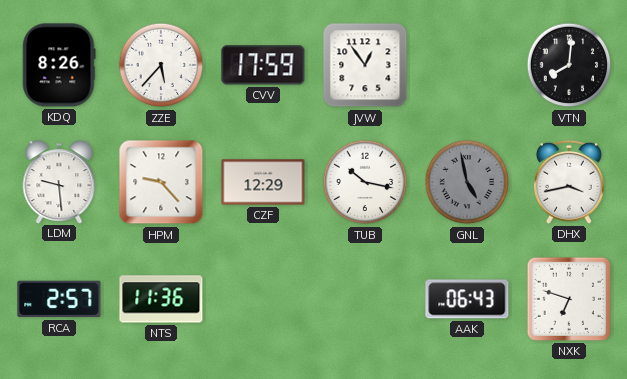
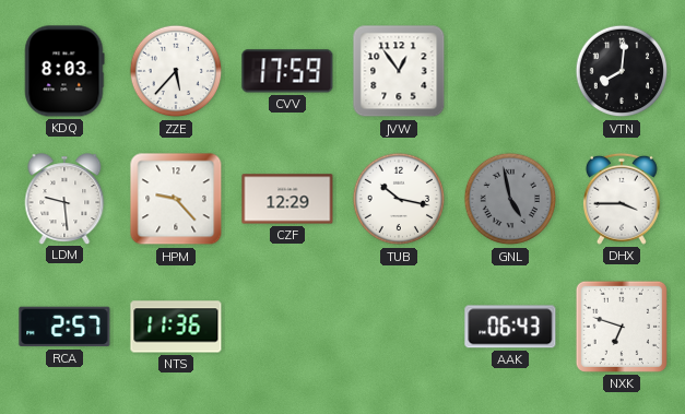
KDQ: 8:26 -> 8:03 (64, 71)
DHX: 3:43 -> 3:45 (622, 199)
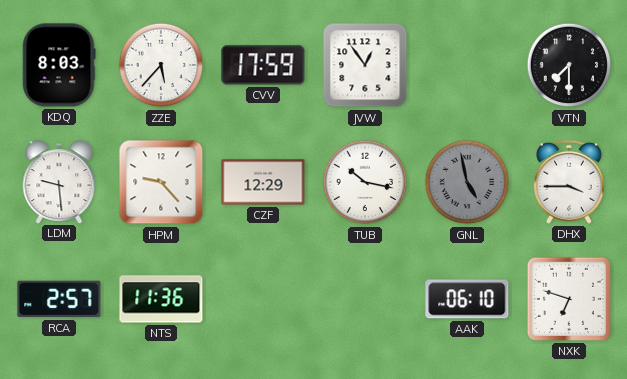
VTN: 8:01 -> 7:30 (569, 65)
AAK: 06:43 -> 06:10 (467, 299)
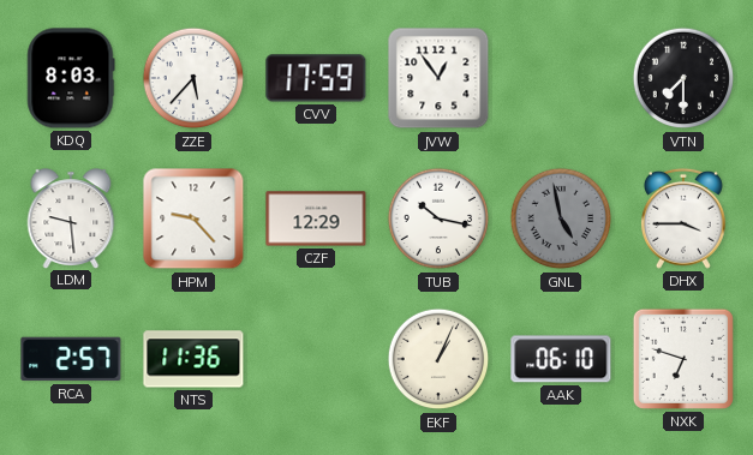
EKF: none -> 1:04 (438, 359)
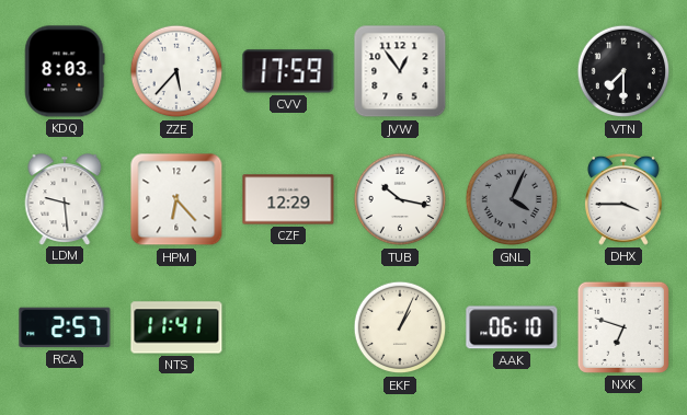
HPM: 9:23 -> 6:23 (176, 199)
GNL: 4:58 -> 4:04 (512, 199)
NTS: 11:36 -> 11:41 (176, 327)
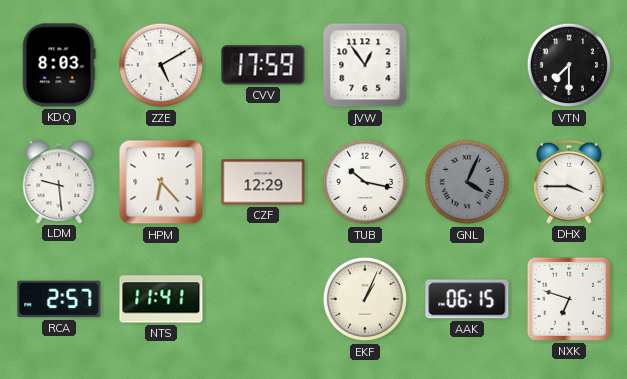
ZZE: 5:37 -> 5:10 (161, 65)
AAK: 06:10 -> 06:15 (467, 299)
